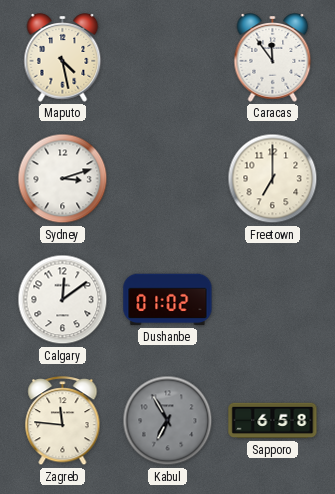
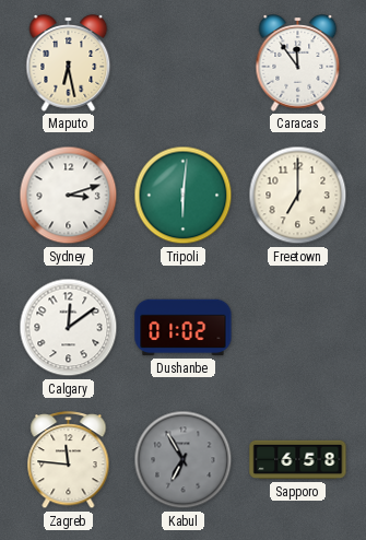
Maputo: 4:28 -> 6:28 (69, 63)
Tripoli: none -> 6:01 (184, 196)
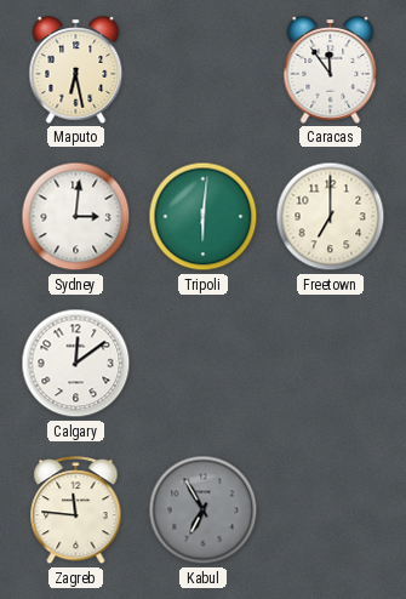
Sydney: 3:12 -> 3:01 (76, 217)
Dushanbe: 01:02 -> none (184, 328)
Sapporo: 6:58 -> none (298, 460)
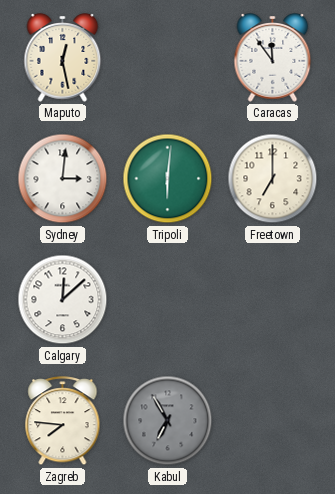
Maputo: 6:28 -> 12:28 (63, 58)
Calgary: 12:09 -> 12:08 (63, 300)
Zagreb: 11:46 -> 7:46 (63, 421)
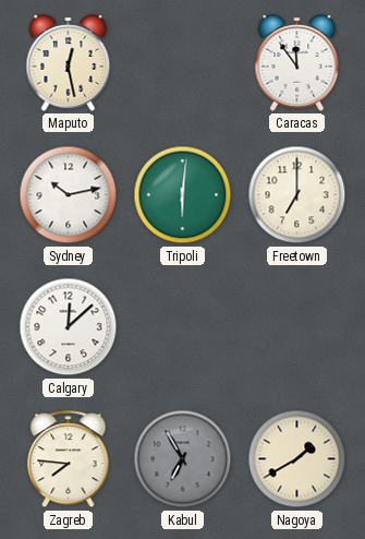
Sydney: 3:01 -> 10:13 (69, 195)
Nagoya: none -> 1:40 (297, 459)
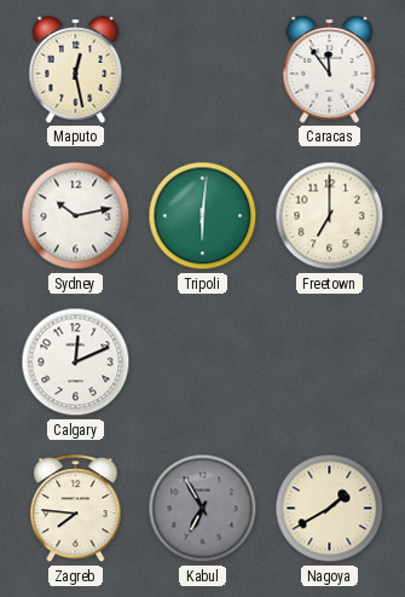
Calgary: 12:08 -> 12:11 (76, 363)
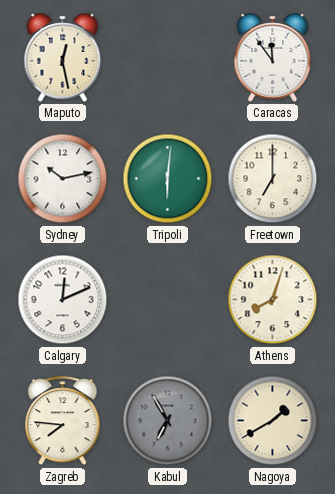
Athens: none -> 8:03 (273, 300)
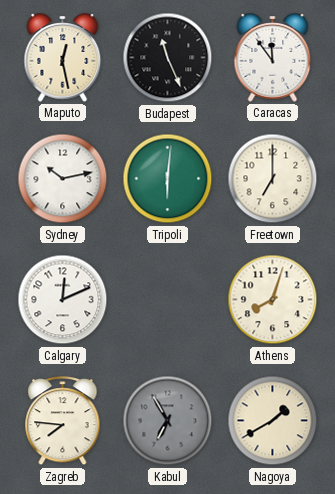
Budapest: none -> 11:26 (168, 58)
